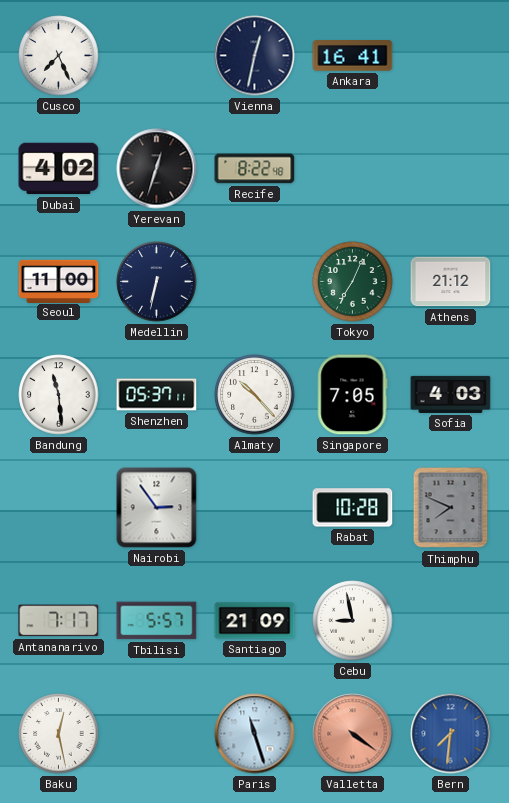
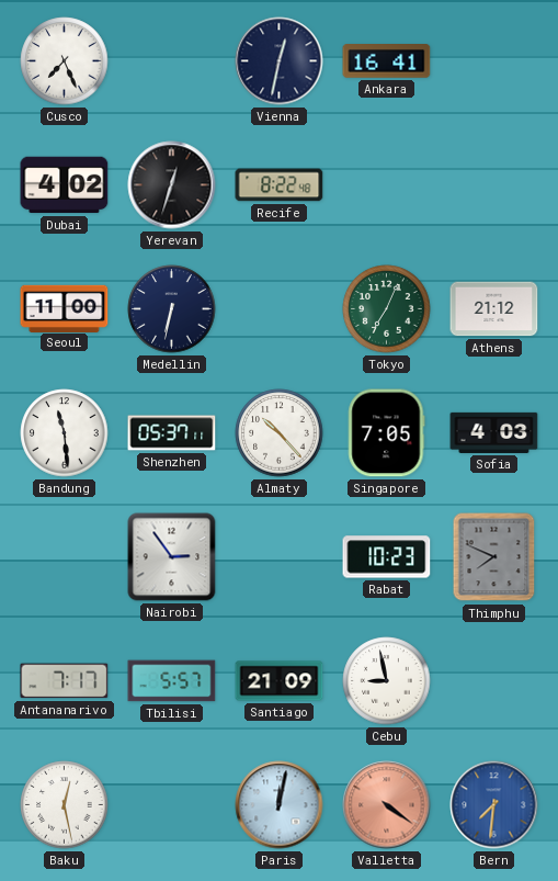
Rabat: 10:28 -> 10:23 (387, 557)
Paris: 11:27 -> 12:02 (280, 805)
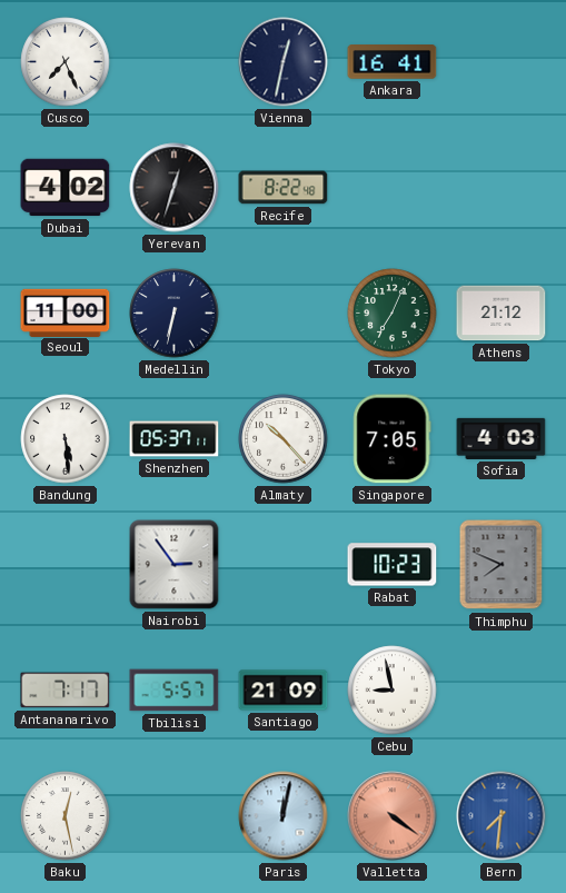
Bandung: 11:29 -> 5:29 (66, 439)
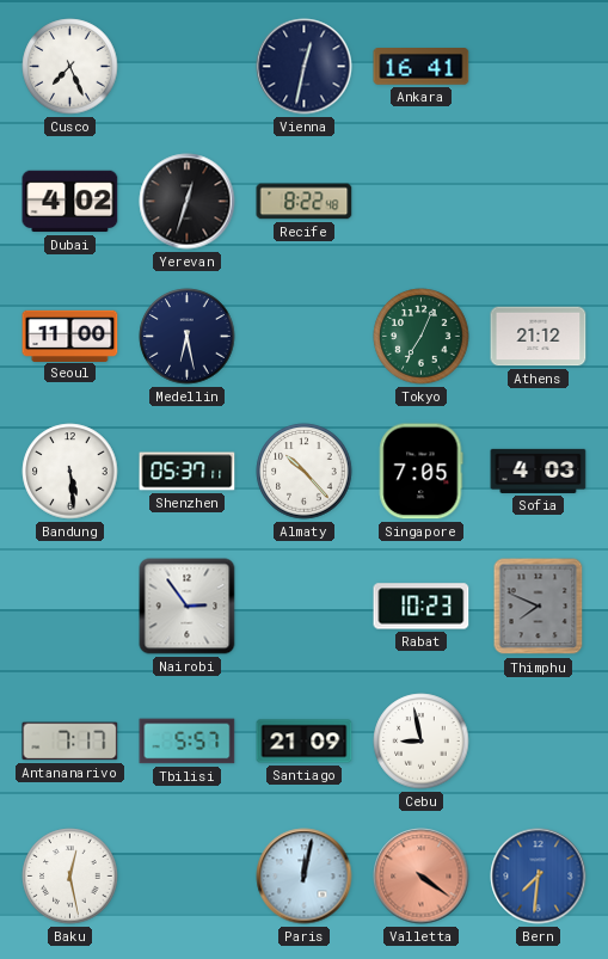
Medellin: 6:32 -> 6:28 (188, 337)
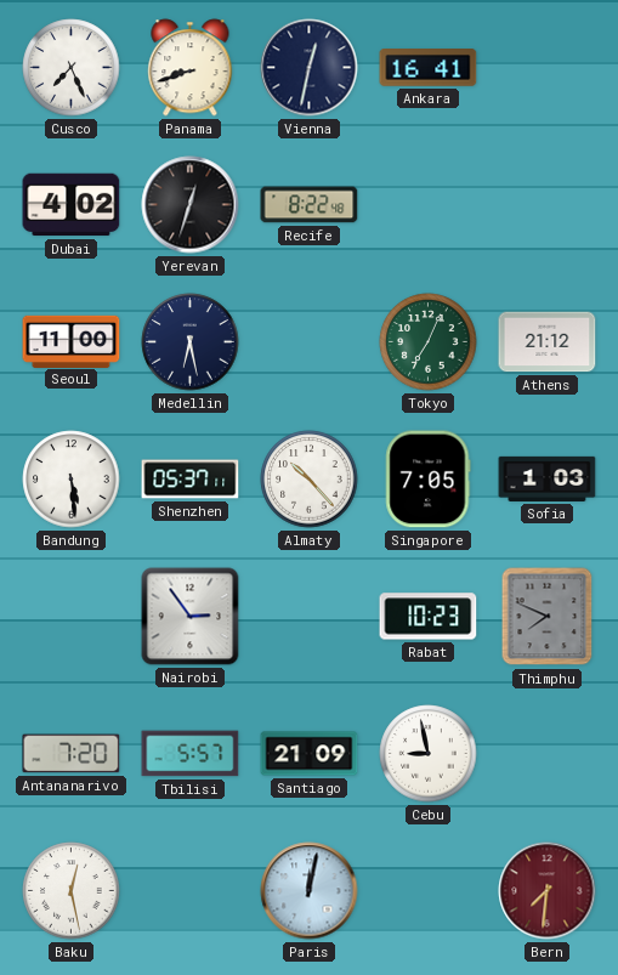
Panama: none -> 8:42 (191, 68)
Sofia: 4:03 -> 1:03 (548, 478)
Antananarivo: 7:17 -> 7:20 (72, 754)
Valletta: 4:21 -> none (422, 877)
Bern dial: blue -> burgundy (548, 891)
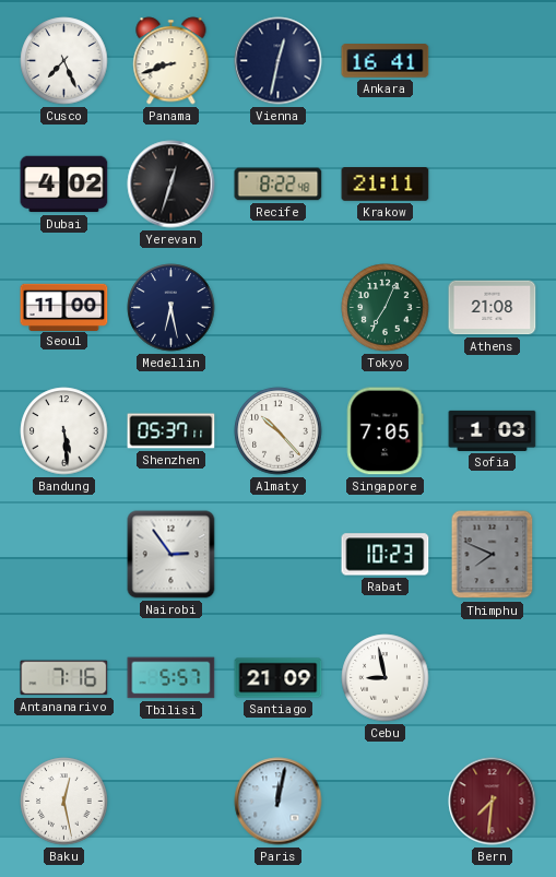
Krakow: none -> 21:11 (386, 185)
Athens: 21:12 -> 21:08 (493, 308)
Antananarivo: 7:20 -> 7:16 (64, 678)
